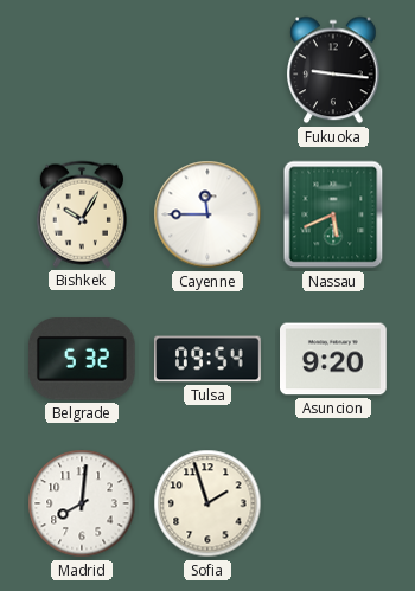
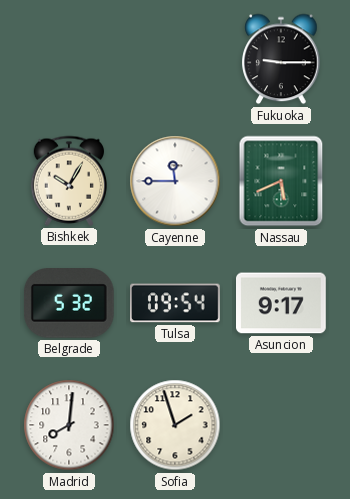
Fukuoka: 9:16 -> 9:15 (281, 59)
Asuncion: 9:20 -> 9:17 (282, 303)
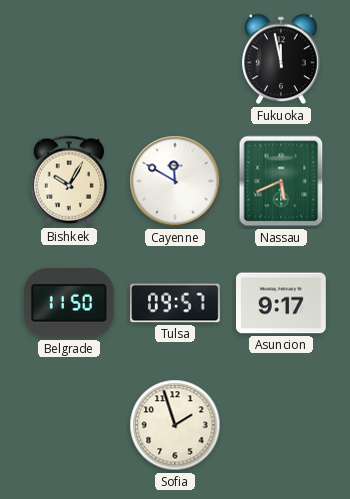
Fukuoka: 9:15 -> 11:58 (281, 59)
Cayenne: 11:45 -> 11:50 (175, 181)
Belgrade: 5:32 -> 11:50 (69, 303)
Tulsa: 09:54 -> 09:57 (176, 303)
Madrid: 8:01 -> none (69, 425)
